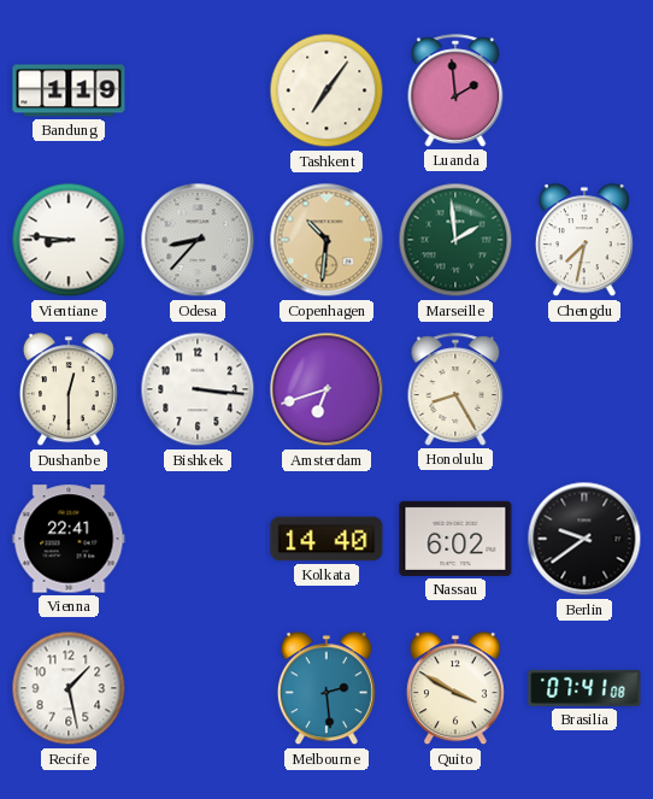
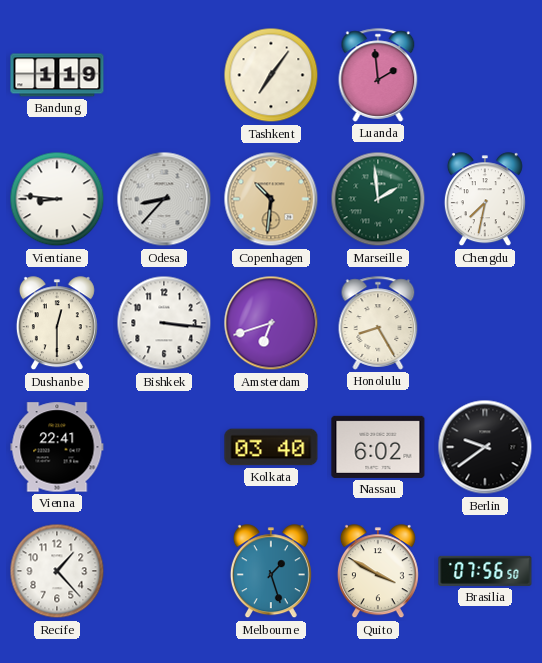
Kolkata: 14:40 -> 03:40 (271, 447)
Recife: 1:28 -> 1:23 (57, 571)
Melbourne: 2:29 -> 1:27 (271, 572)
Brasilia: 07:41 -> 07:56 (485, 571)
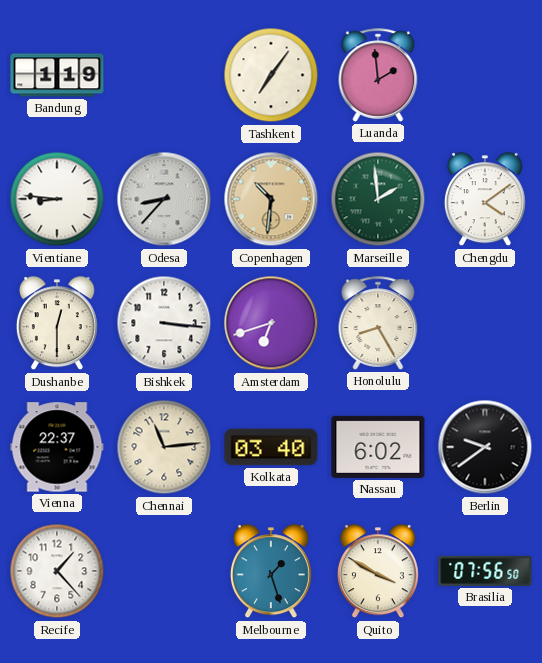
Chengdu: 7:32 -> 4:09 (485, 200)
Vienna: 22:41 -> 22:37 (57, 447)
Chennai: none -> 11:14 (164, 447)
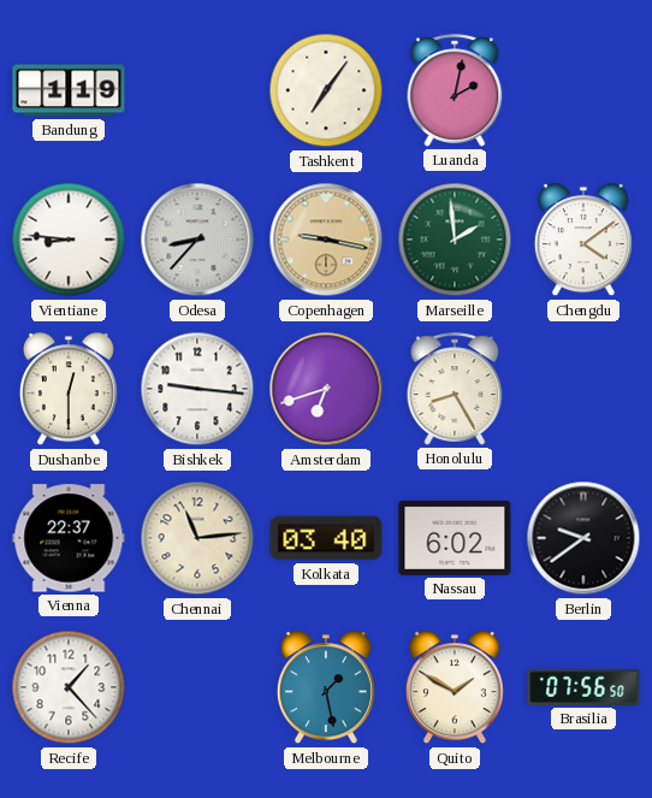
Luanda: 1:59 -> 2:02 (455, 90)
Copenhagen: 10:31 -> 9:17 (326, 240)
Bishkek: 3:16 -> 9:16 (197, 389)
Melbourne: 1:27 -> 1:28 (326, 688)
Quito: 3:50 -> 1:50 (455, 688)
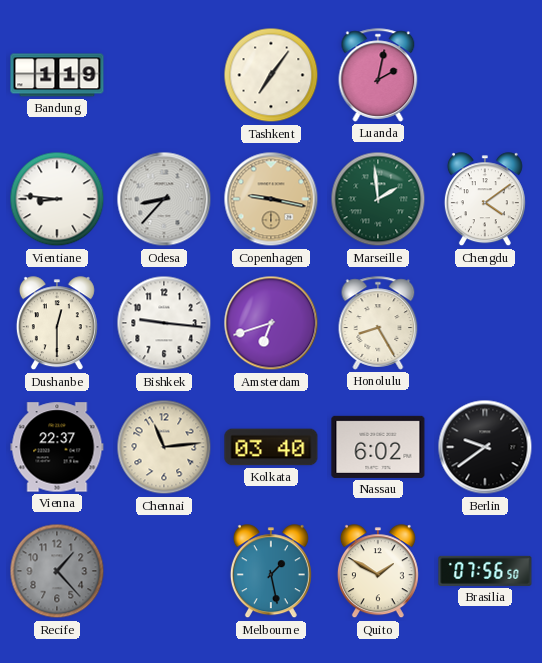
Recife dial: white -> grey (57, 571)
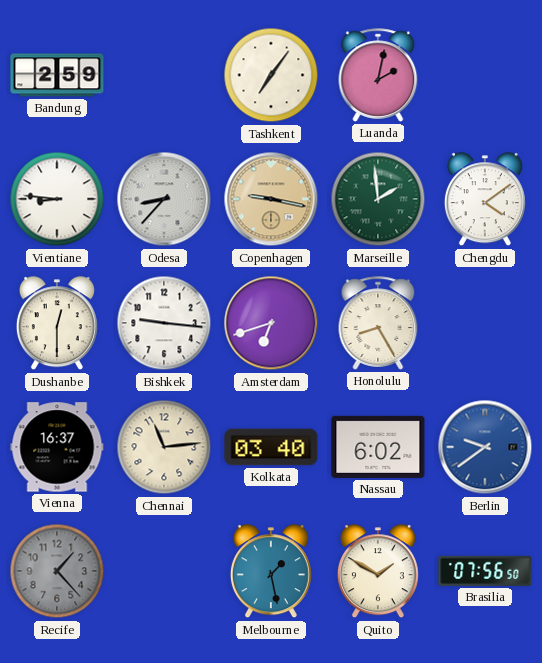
Bandung: 1:19 -> 2:59 (57, 75)
Vienna: 22:37 -> 16:37 (57, 447)
Berlin dial: black -> blue (485, 447)
